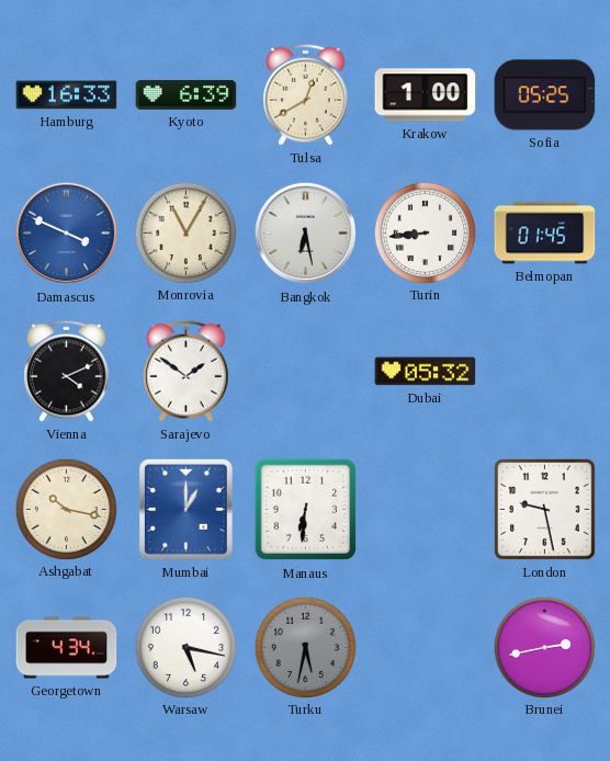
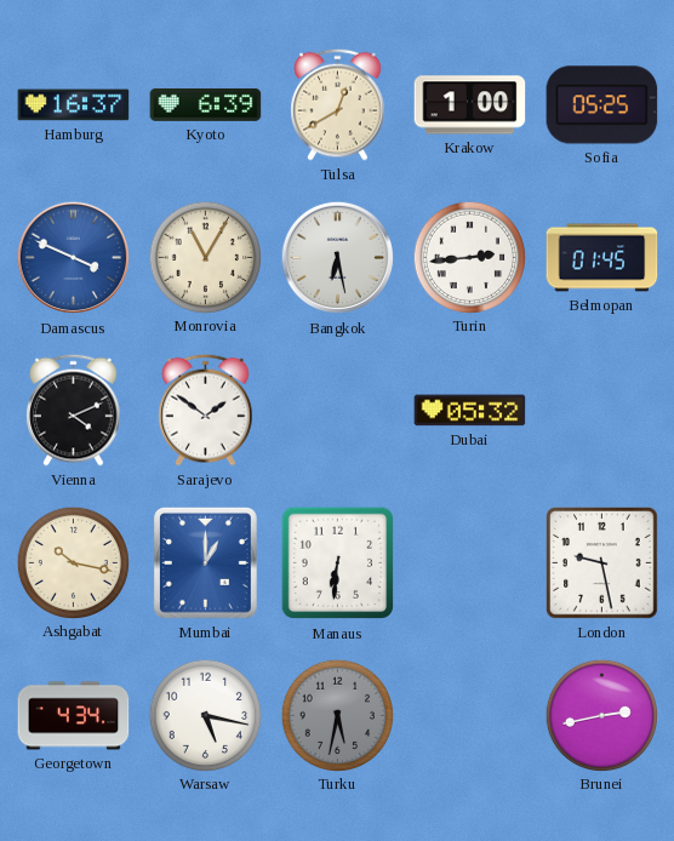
Hamburg: 16:33 -> 16:37 (74, 105)
Turin: 8:44 -> 2:44 (469, 257)
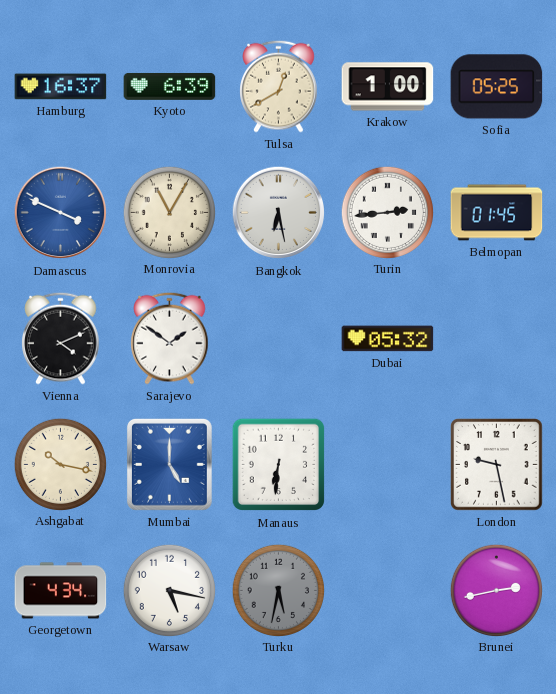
Mumbai: 1:00 -> 5:00 (169, 464)
